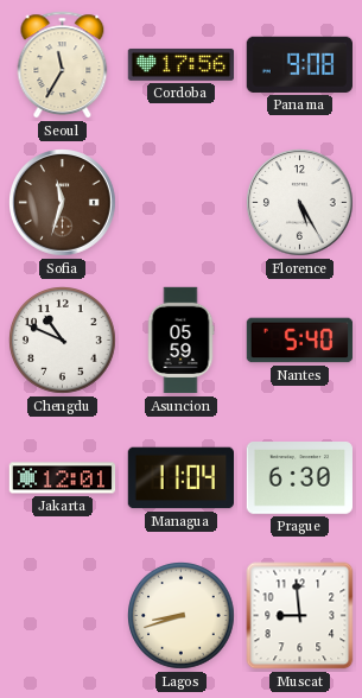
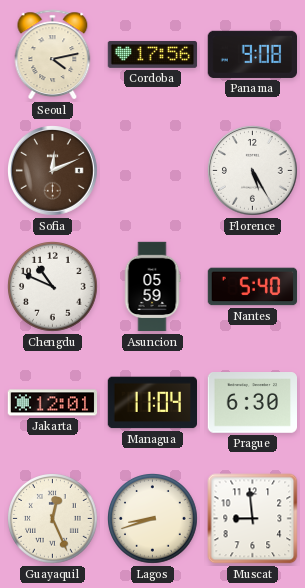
Seoul: 11:35 -> 4:13 (53, 55)
Sofia: 11:33 -> 12:11 (53, 171)
Guayaquil: none -> 12:26 (53, 519)
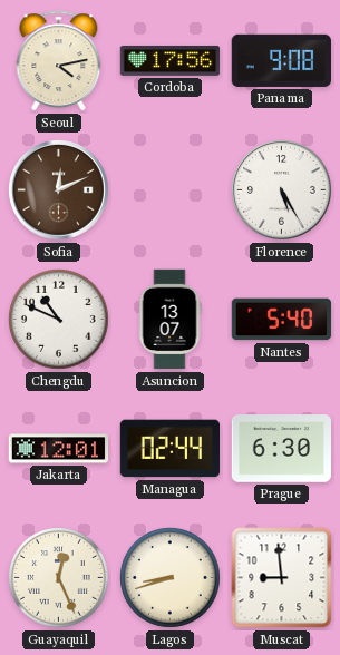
Asuncion: 05:59 -> 13:07 (169, 320)
Managua: 11:04 -> 02:44 (169, 449)
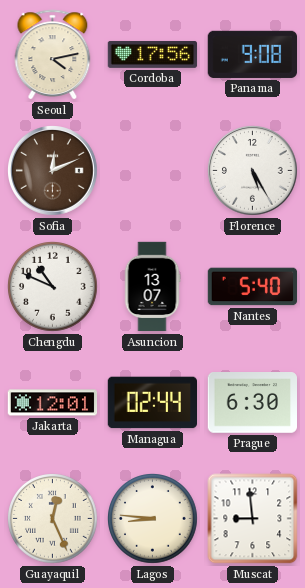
Lagos: 8:42 -> 8:46 (153, 519)
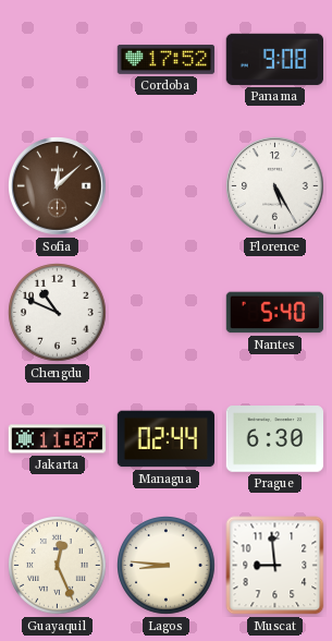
Seoul: 4:13 -> none (53, 55)
Cordoba: 17:56 -> 17:52 (167, 59)
Sofia: 12:11 -> 12:08 (58, 186)
Asuncion: 13:07 -> none (152, 287)
Jakarta: 12:01 -> 11:07 (58, 439)
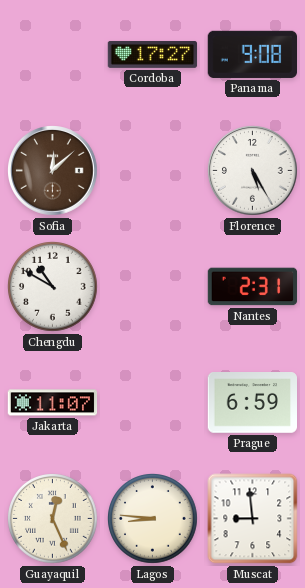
Cordoba: 17:52 -> 17:27 (153, 54)
Chengdu: 10:49 -> 10:50 (53, 287)
Nantes: 5:40 -> 2:31 (253, 287)
Managua: 02:44 -> none (165, 439)
Prague: 6:30 -> 6:59 (252, 403)
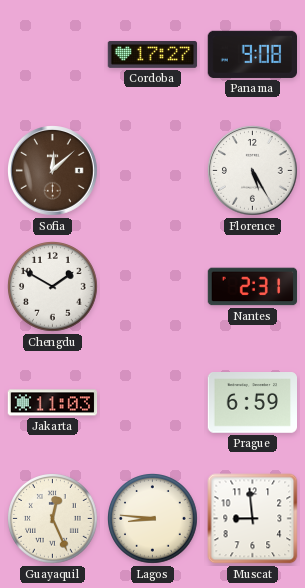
Chengdu: 10:50 -> 1:50 (53, 287)
Jakarta: 11:07 -> 11:03 (53, 403)
